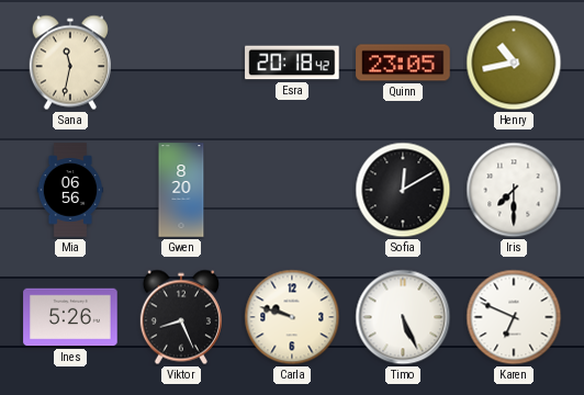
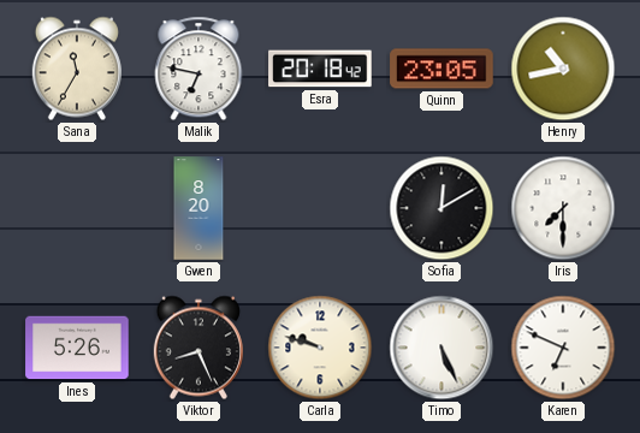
Sana: 11:32 -> 11:35 (77, 69)
Malik: none -> 6:47 (198, 69)
Mia: 06:56 -> none (70, 190)
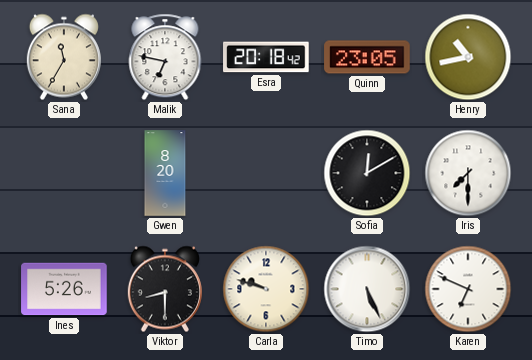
Viktor: 8:26 -> 8:30 (165, 289)
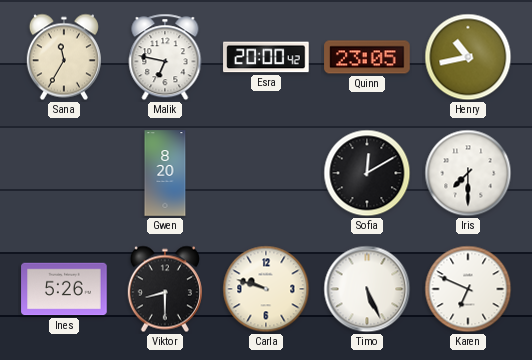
Esra: 20:18 -> 20:00 (266, 57)
